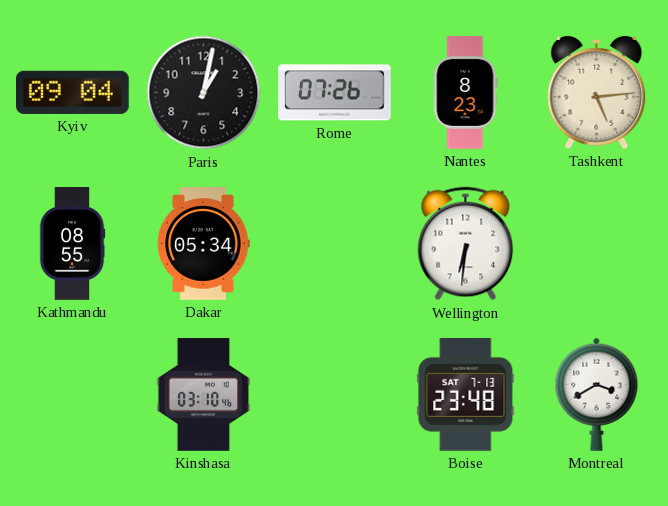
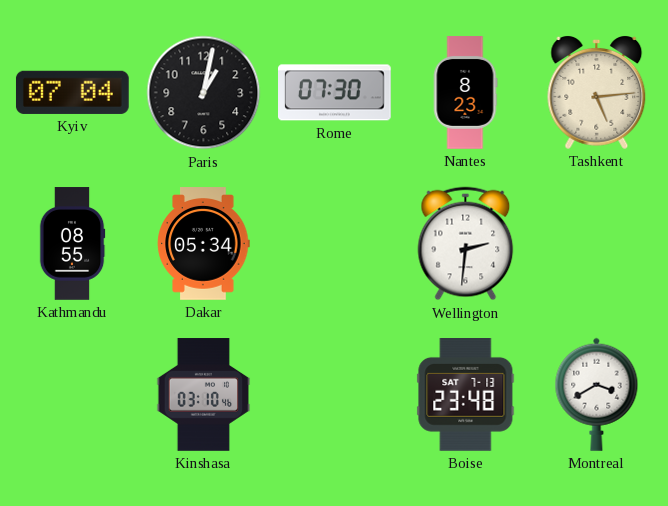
Kyiv: 09:04 -> 07:04 (72, 92)
Rome: 07:26 -> 07:30 (335, 93)
Wellington: 6:31 -> 2:31 (466, 244)
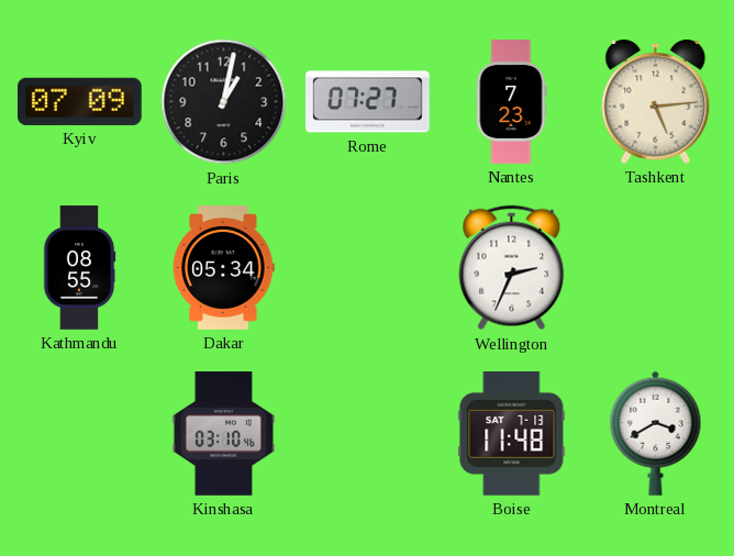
Kyiv: 07:04 -> 07:09 (79, 101)
Rome: 07:30 -> 07:27 (368, 102)
Nantes: 8:23 -> 7:23 (511, 102)
Wellington: 2:31 -> 2:34 (512, 268)
Boise: 23:48 -> 11:48 (512, 434)
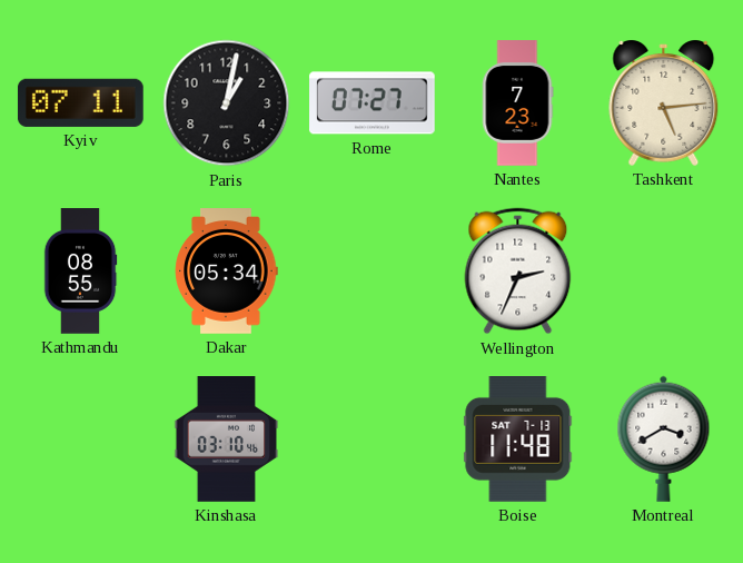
Kyiv: 07:09 -> 07:11 (80, 102)
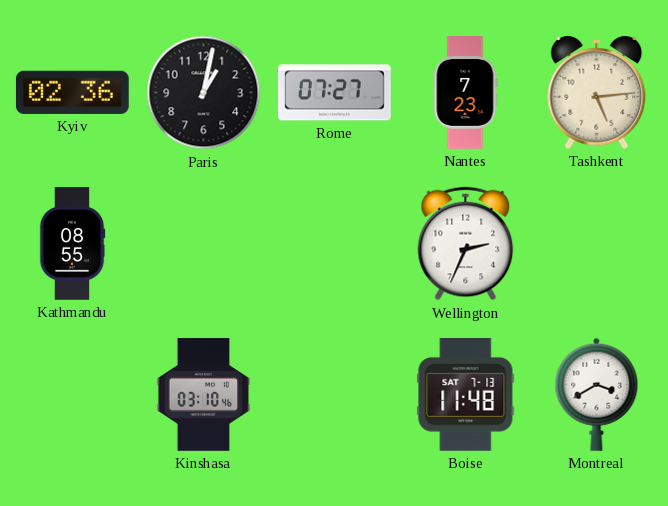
Kyiv: 07:11 -> 02:36 (72, 92)
Dakar: 05:34 -> none (227, 271)
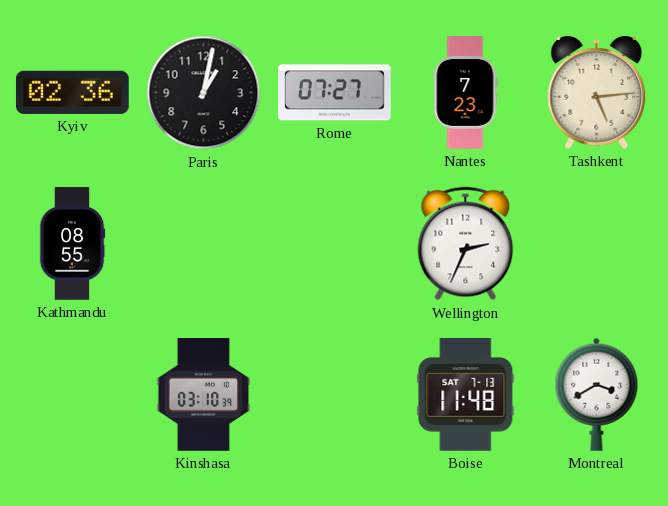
Kinshasa: 03:10:46 -> 03:10:39 (204, 395)
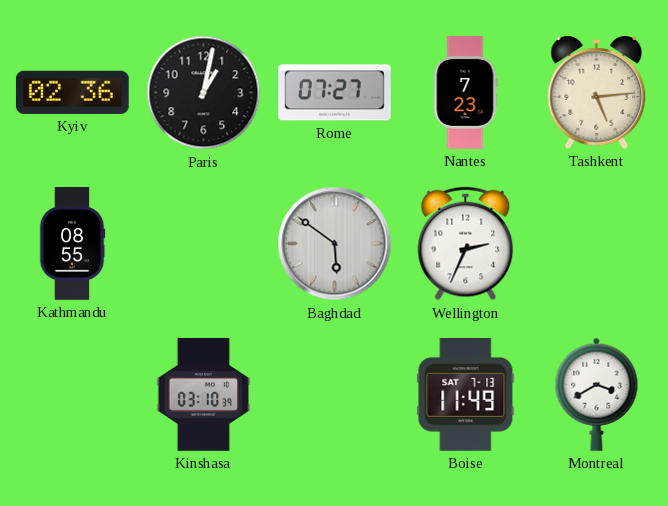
Baghdad: none -> 5:51 (335, 244)
Boise: 11:48 -> 11:49 (466, 395)
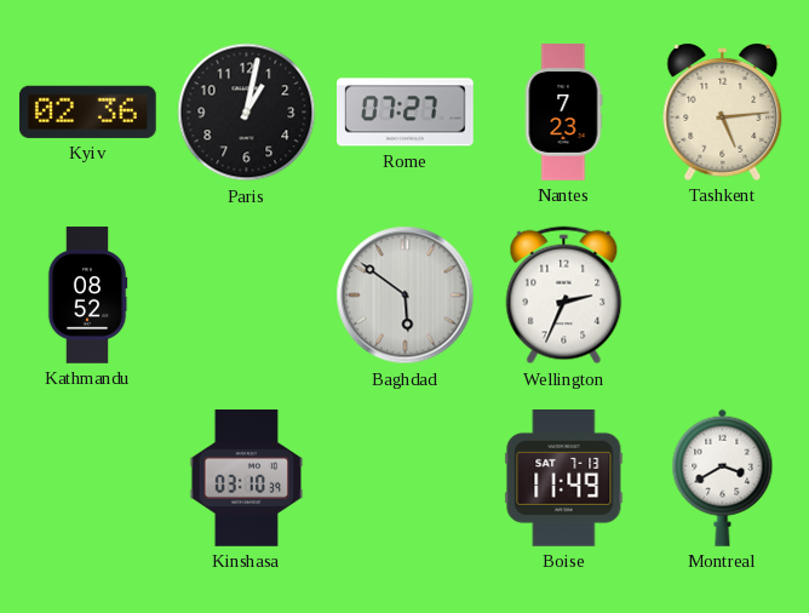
Kathmandu: 08:55 -> 08:52 (87, 296)
